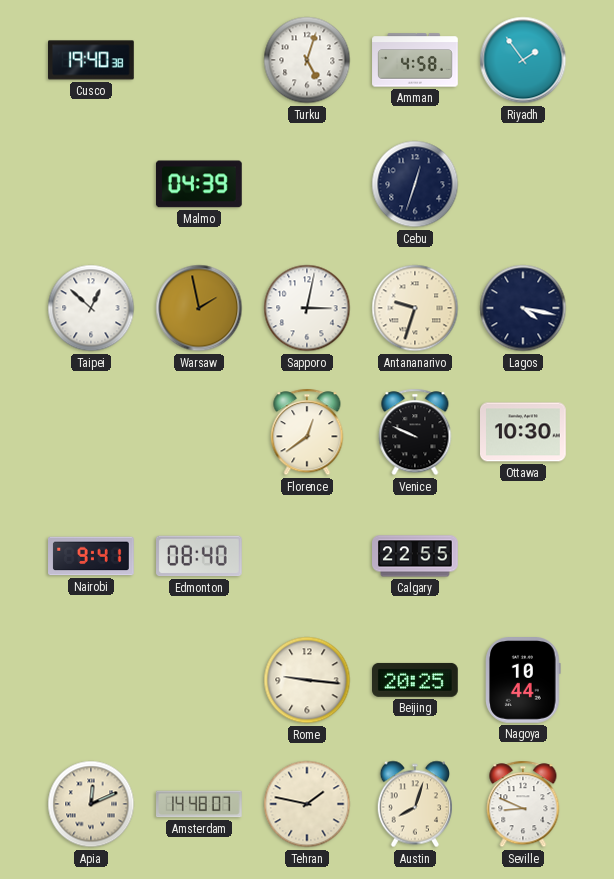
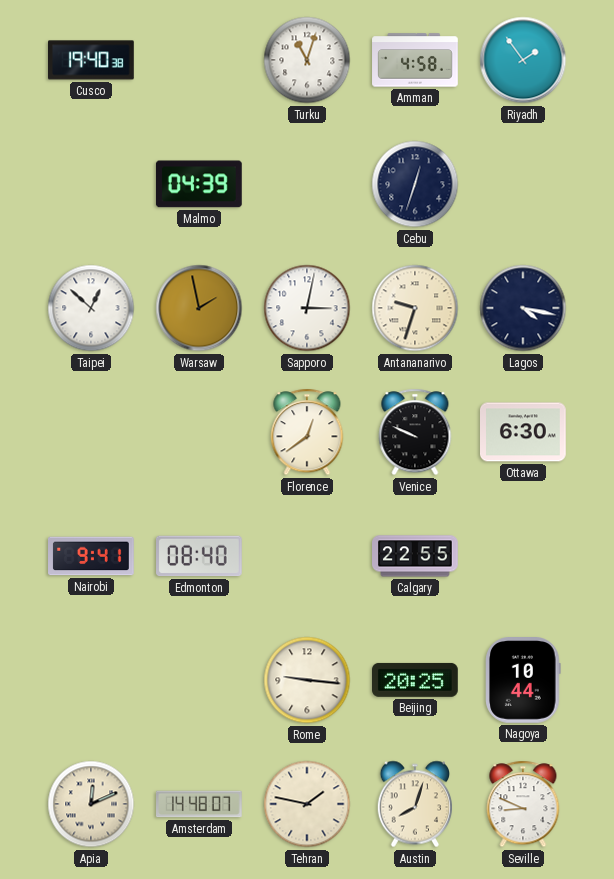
Turku: 5:03 -> 11:03 (307, 60)
Ottawa: 10:30 -> 6:30 (524, 432)
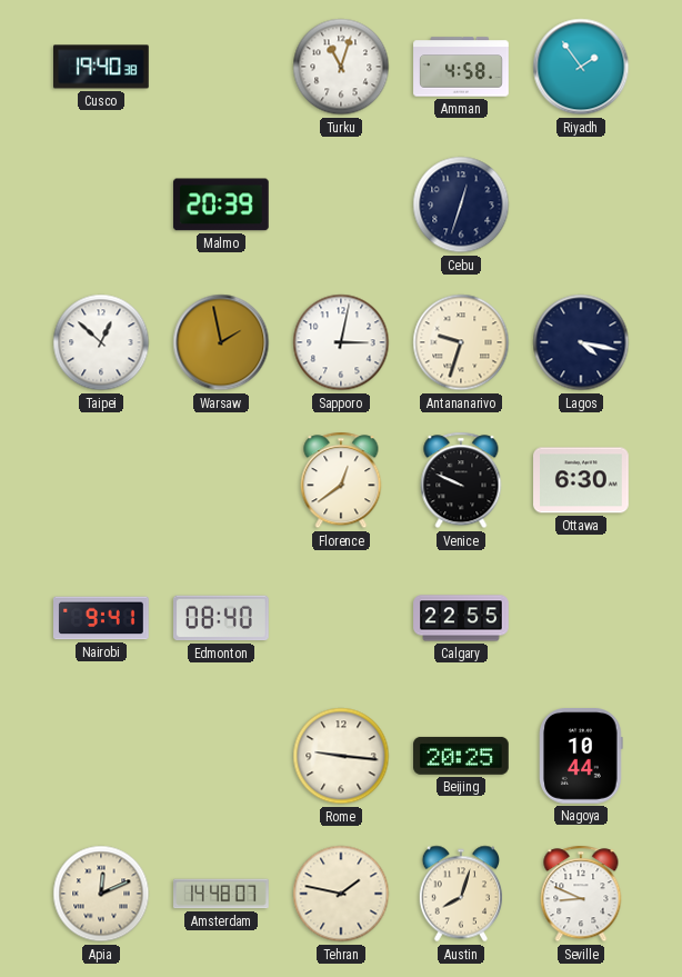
Malmo: 04:39 -> 20:39 (221, 205)
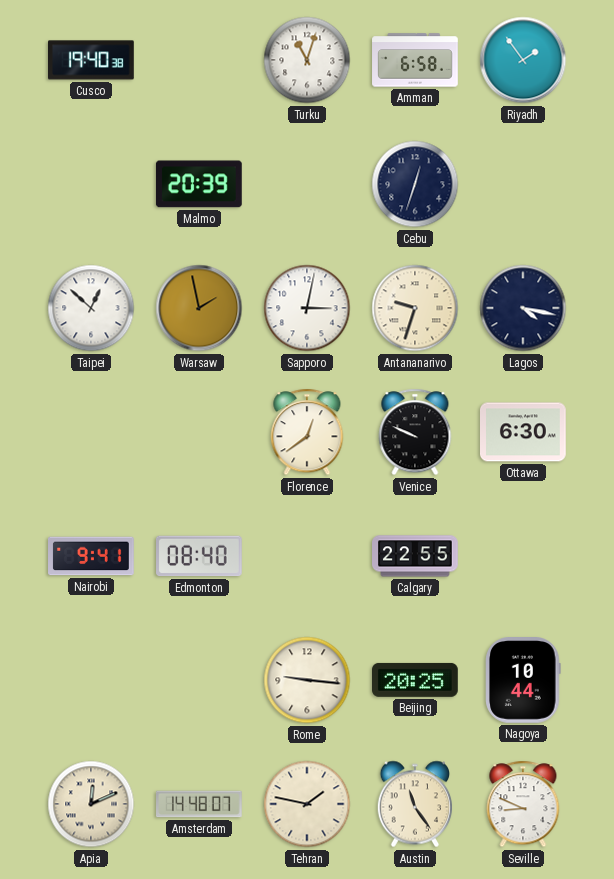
Amman: 4:58 -> 6:58 (415, 60)
Austin: 8:03 -> 11:24 (414, 804)
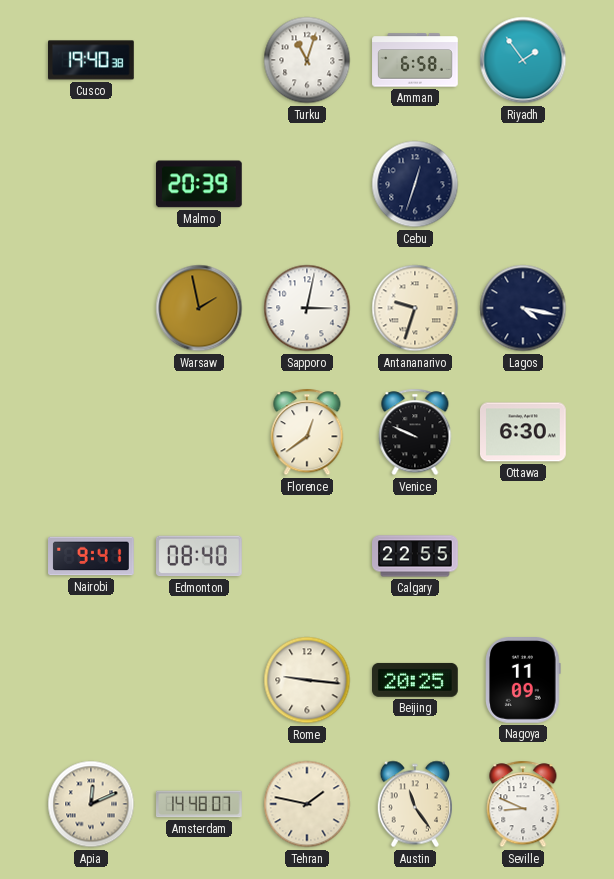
Taipei: 12:52 -> none (91, 308)
Nagoya: 10:44 -> 11:09 (523, 681)
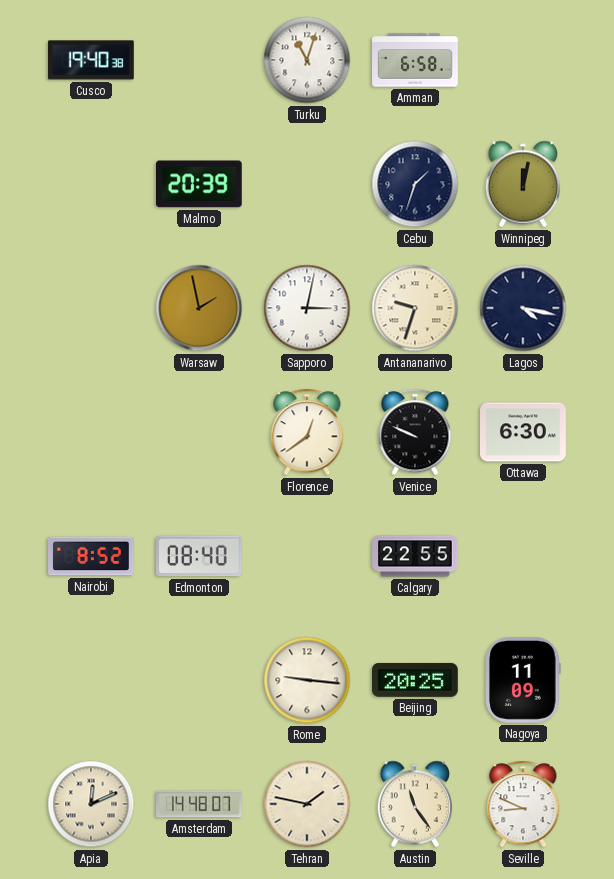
Riyadh: 1:54 -> none (523, 60)
Cebu: 12:33 -> 1:33 (415, 184)
Winnipeg: none -> 12:02 (522, 184)
Nairobi: 9:41 -> 8:52 (92, 556)
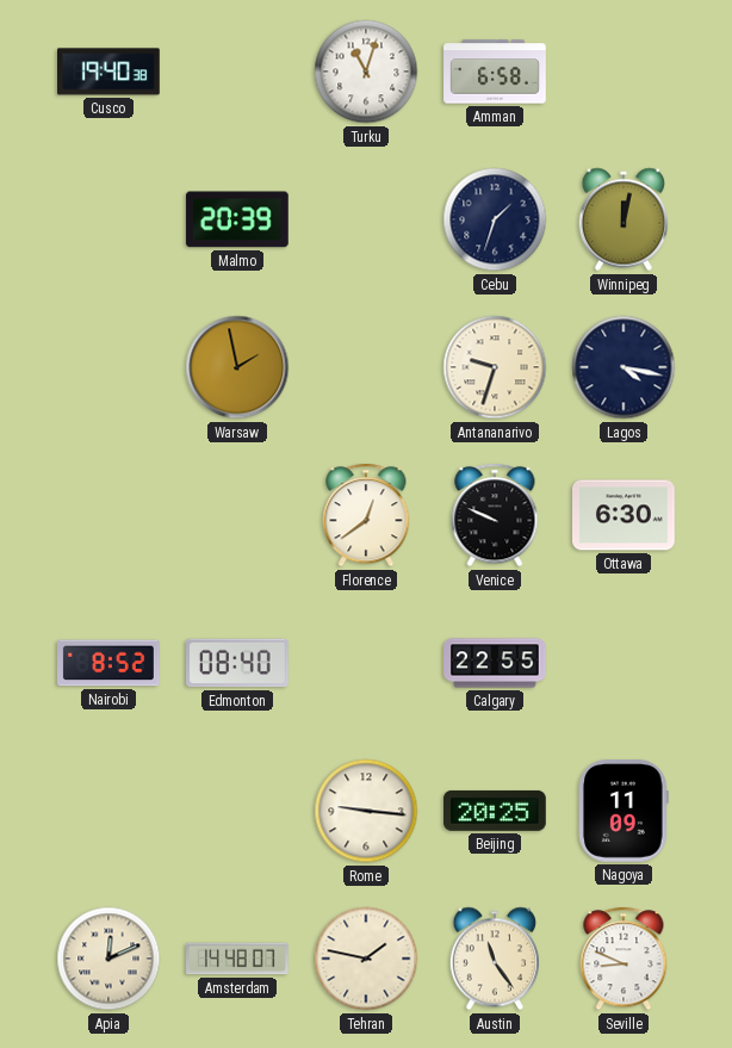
Sapporo: 3:02 -> none (307, 308)
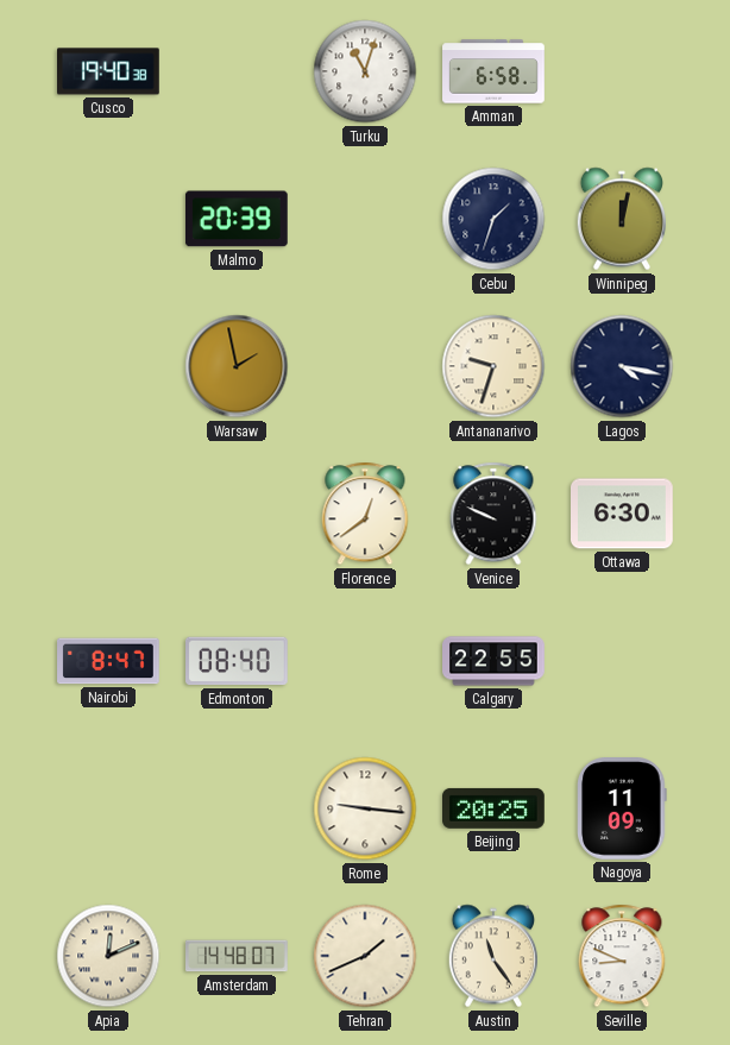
Nairobi: 8:52 -> 8:47 (109, 661)
Tehran: 1:47 -> 1:41 (365, 956)
